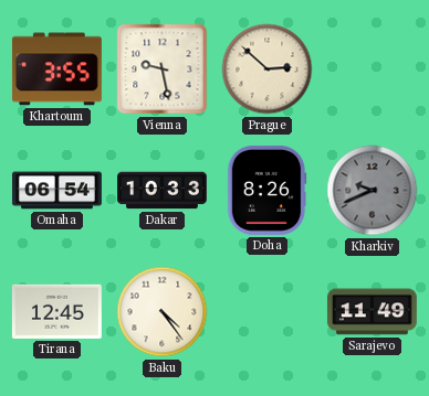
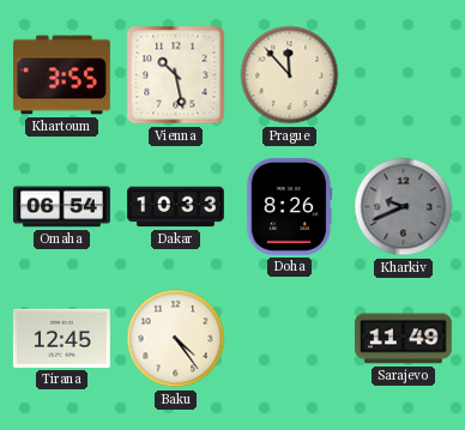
Vienna: 9:28 -> 10:28 (176, 75)
Prague: 2:52 -> 11:53 (290, 75)
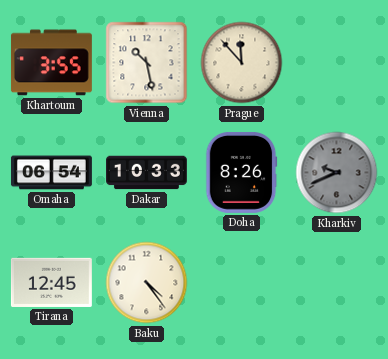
Sarajevo: 11:49 -> none (403, 339)
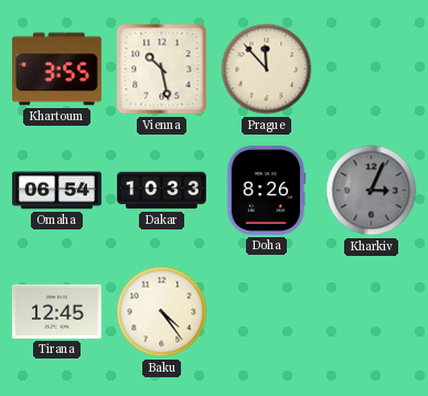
Kharkiv: 9:41 -> 3:04 (372, 191)
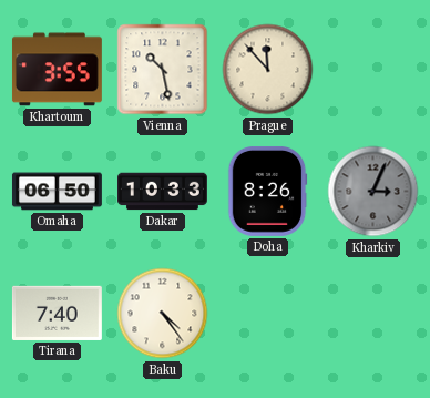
Omaha: 06:54 -> 06:50 (57, 192)
Tirana: 12:45 -> 7:40 (57, 313)
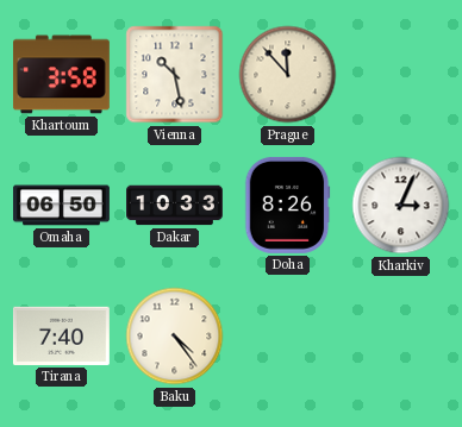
Khartoum: 3:55 -> 3:58 (61, 75)
Kharkiv dial: grey -> white (401, 206)
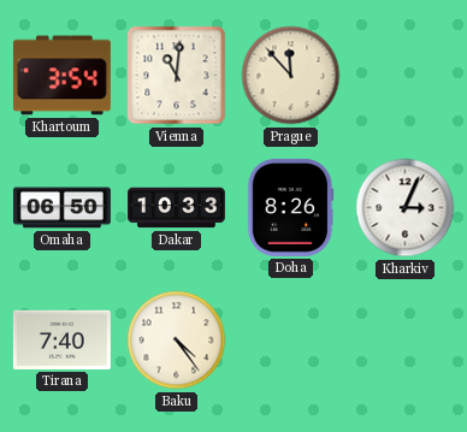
Khartoum: 3:58 -> 3:54 (61, 76)
Vienna: 10:28 -> 11:01 (177, 76)
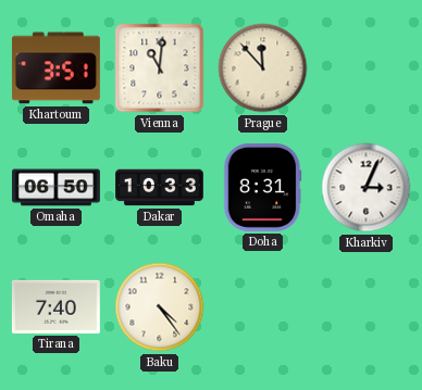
Khartoum: 3:54 -> 3:51 (55, 68)
Doha: 8:26 -> 8:31 (262, 187)
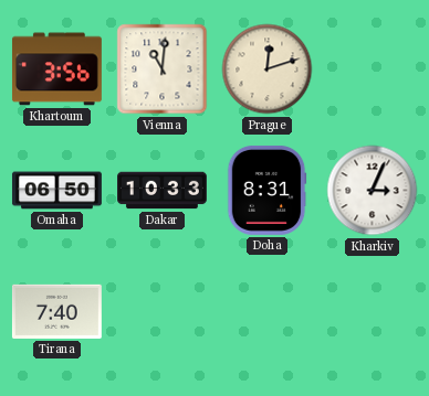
Khartoum: 3:51 -> 3:56 (56, 69)
Prague: 11:53 -> 12:12 (268, 69)
Baku: 4:24 -> none (160, 307)
